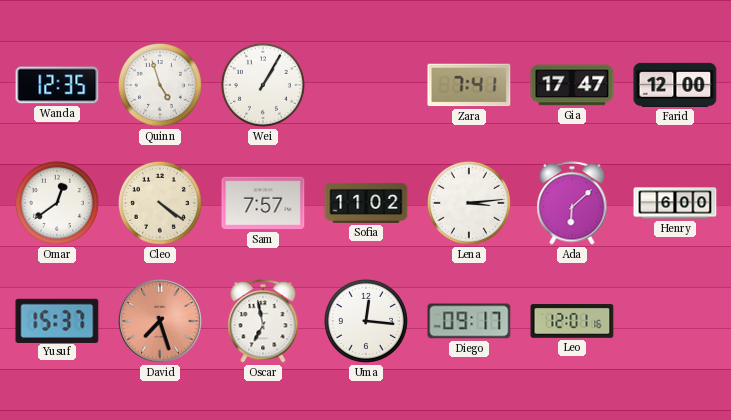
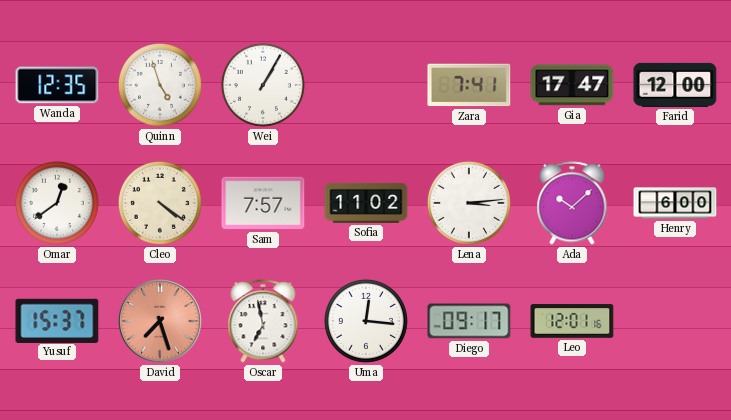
Ada: 6:08 -> 10:08 (572, 203)
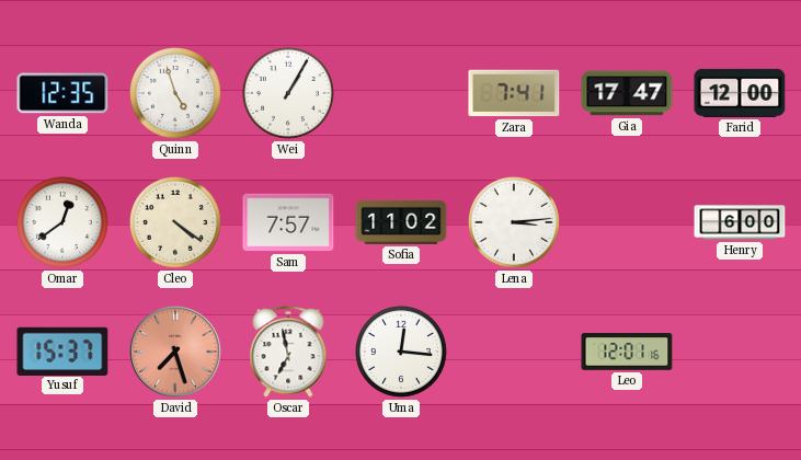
Ada: 10:08 -> none (572, 203)
Diego: 09:17 -> none (469, 321)
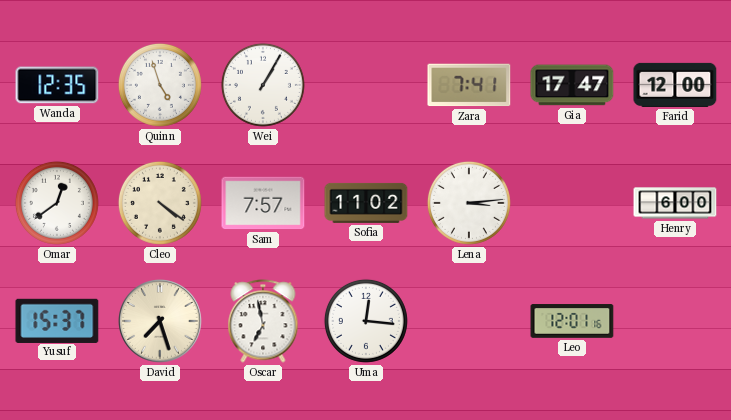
David dial: salmon -> cream (161, 322)
